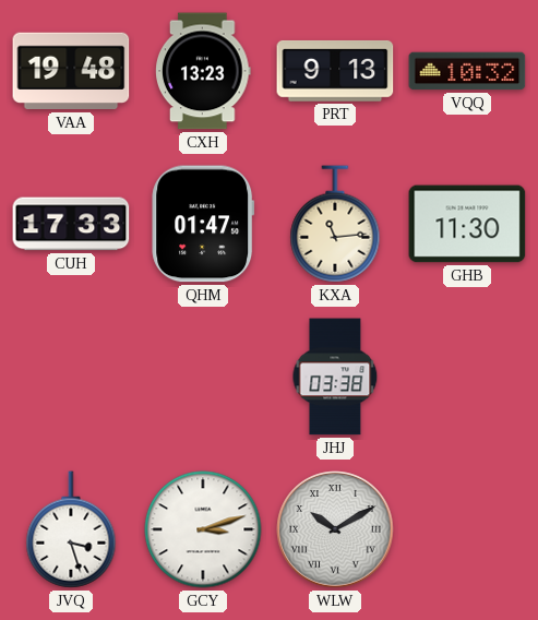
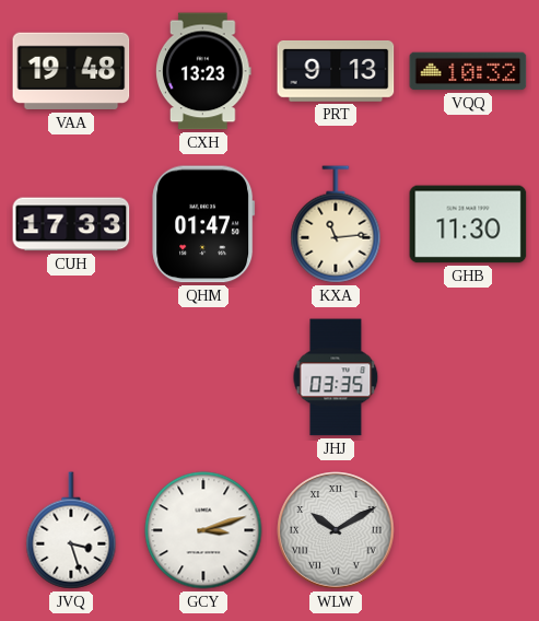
JHJ: 03:38 -> 03:35 (336, 377)
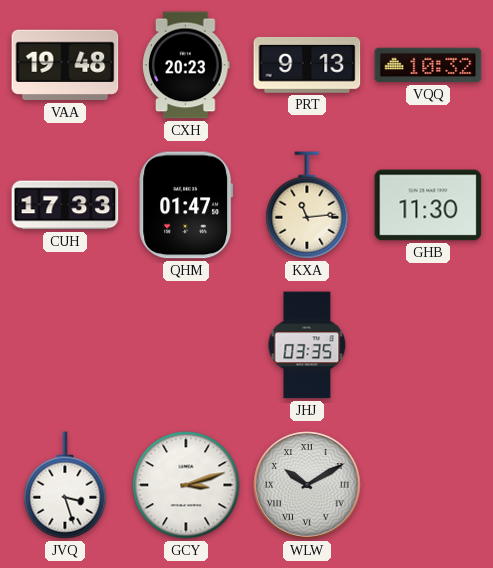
CXH: 13:23 -> 20:23 (187, 65)
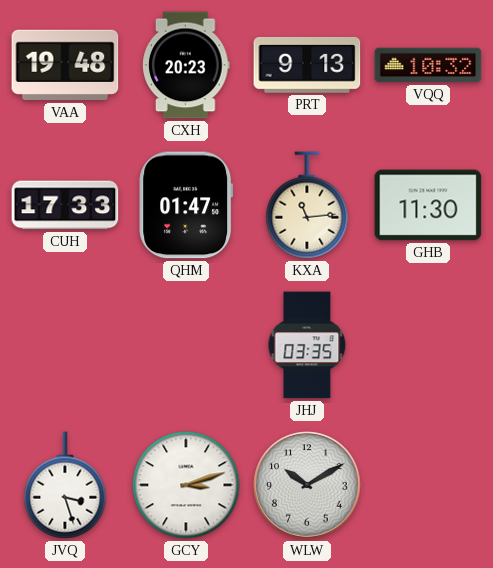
WLW numerals: Roman -> Arabic (307, 485)
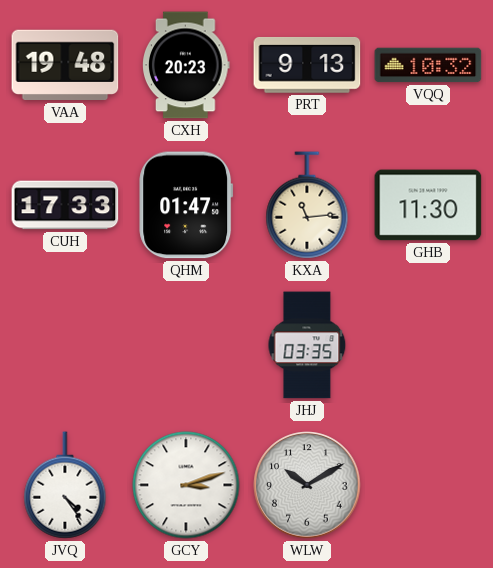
JVQ: 3:27 -> 4:24 (65, 485)
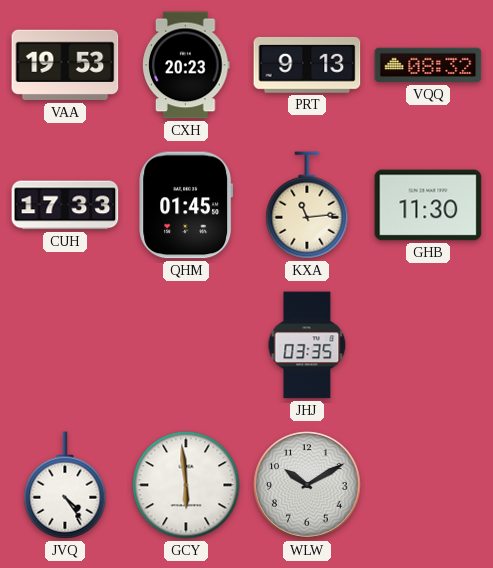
VAA: 19:48 -> 19:53 (65, 65)
VQQ: 10:32 -> 08:32 (428, 65)
QHM: 01:47 -> 01:45 (186, 205)
GCY: 3:12 -> 5:59 (186, 485)
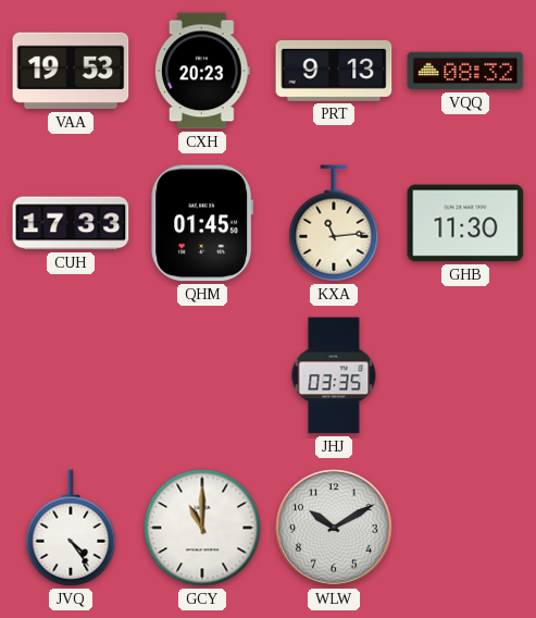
GCY: 5:59 -> 11:00 (202, 528)
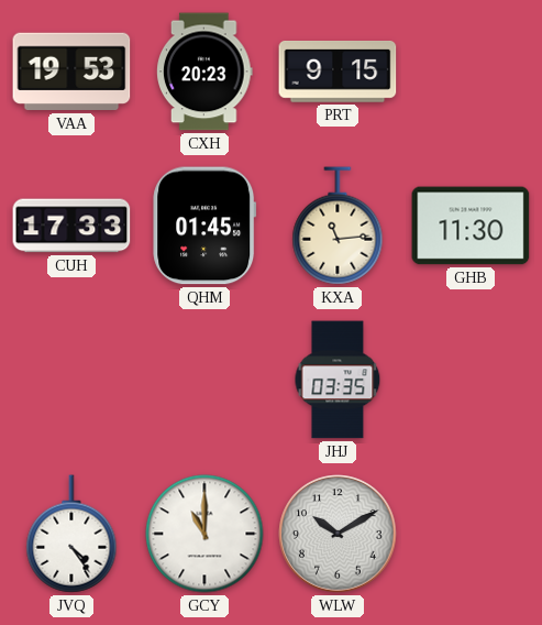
PRT: 9:13 -> 9:15 (338, 72)
VQQ: 08:32 -> none (465, 71)
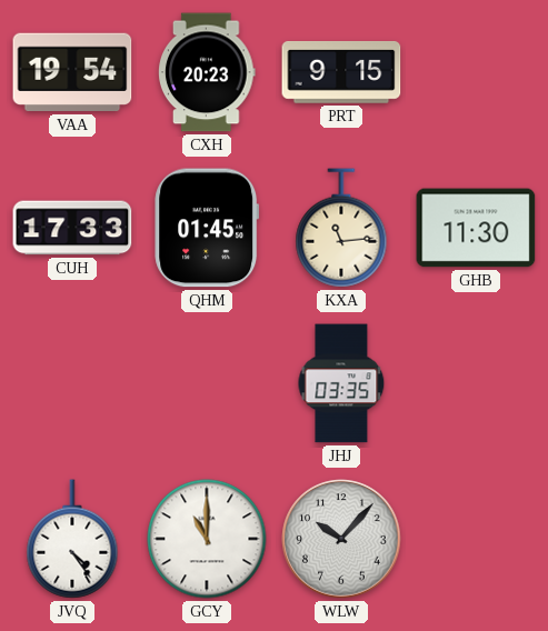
VAA: 19:53 -> 19:54 (72, 72)
WLW: 10:10 -> 10:07 (341, 539)
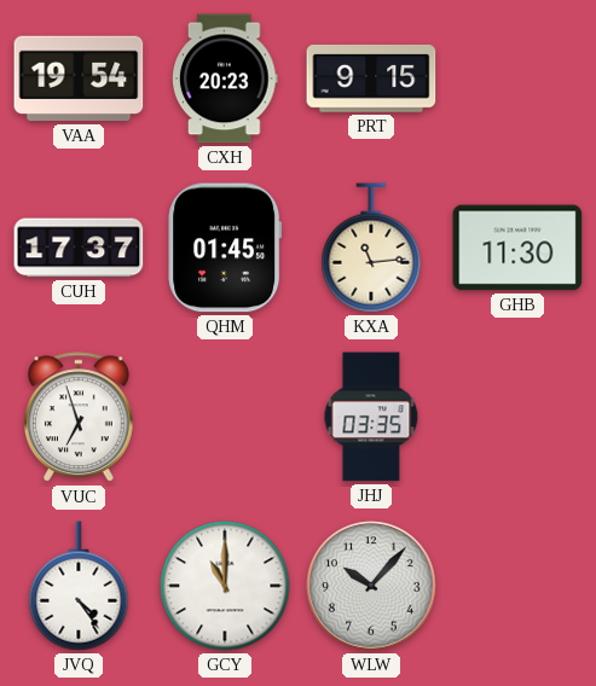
CUH: 17:33 -> 17:37 (79, 248)
VUC: none -> 6:57 (79, 418)
